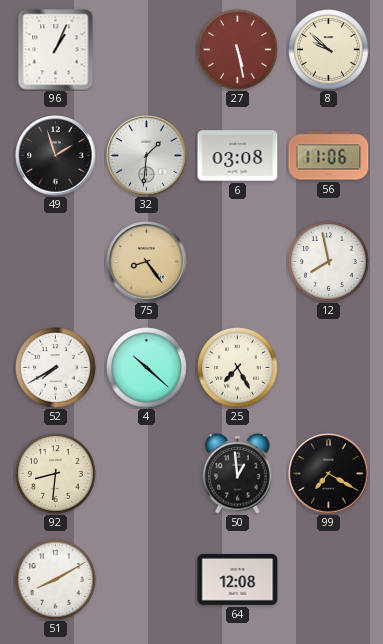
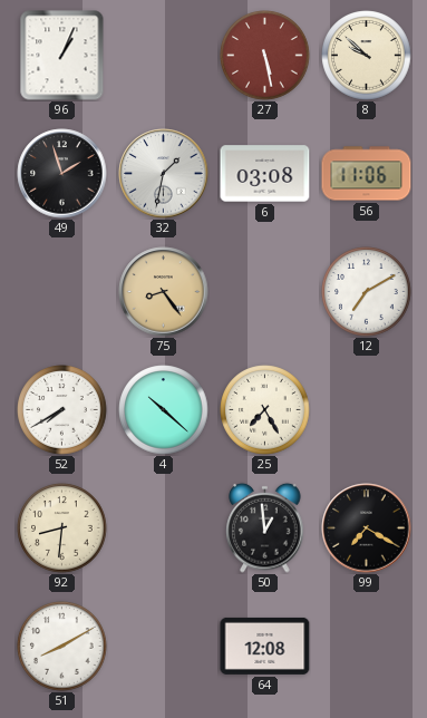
32: 1:31 -> 1:32 (164, 174)
12: 7:58 -> 7:10 (367, 292)
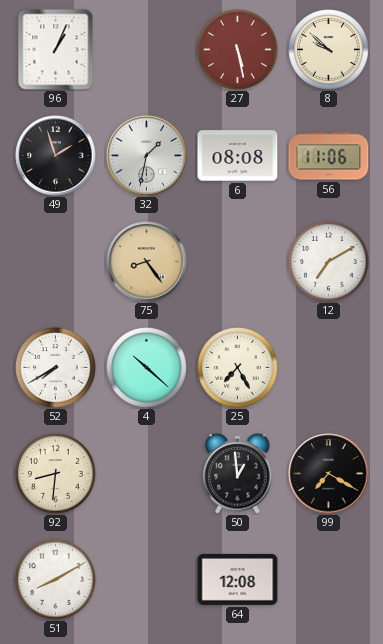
6: 03:08 -> 08:08 (238, 156)
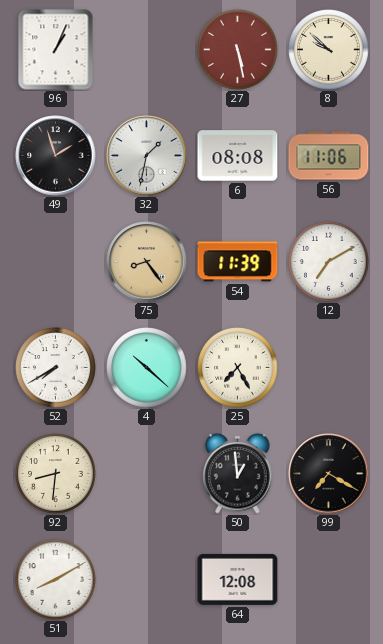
54: none -> 11:39 (238, 262)
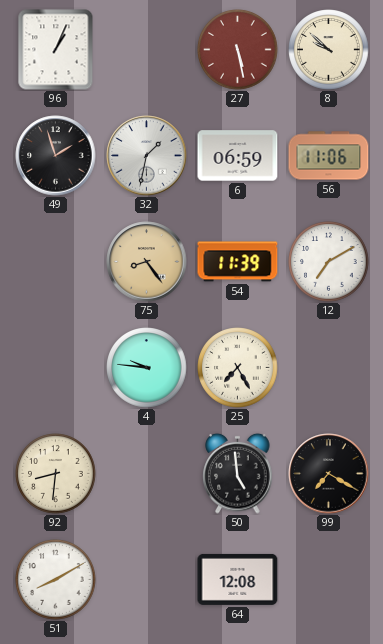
6: 08:08 -> 06:59 (238, 156)
52: 7:40 -> none (56, 368)
4: 10:22 -> 9:46 (147, 368)
50: 12:59 -> 4:59 (238, 473)
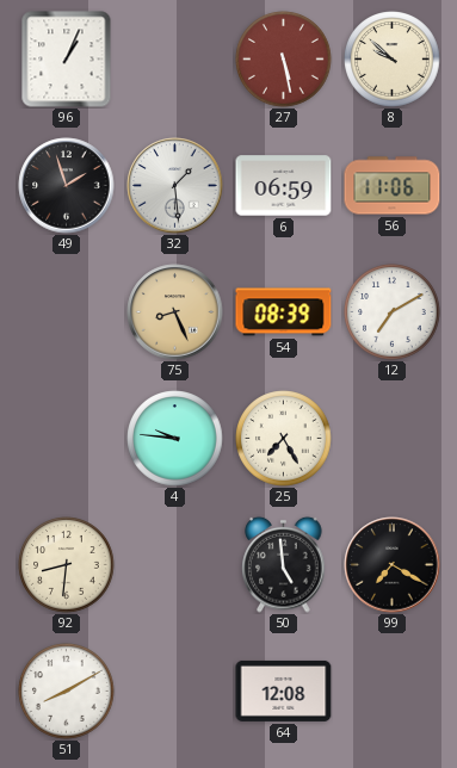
32: 1:32 -> 1:29 (175, 186)
75: 8:24 -> 8:26 (175, 312)
54: 11:39 -> 08:39 (284, 312)
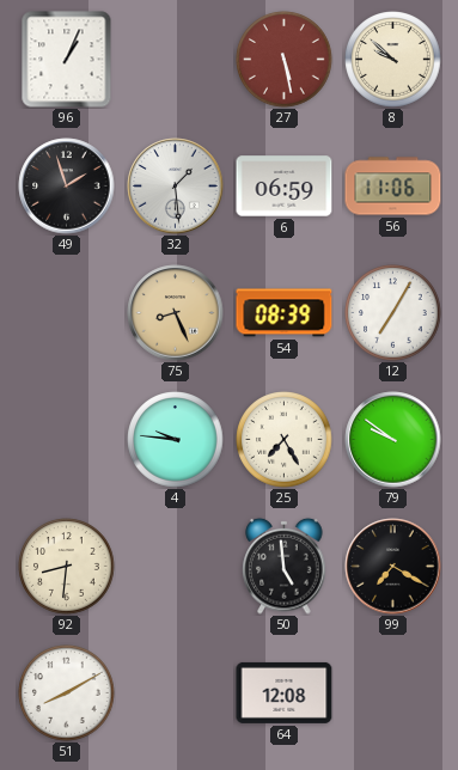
12: 7:10 -> 7:05 (393, 313)
79: none -> 9:51 (393, 440)
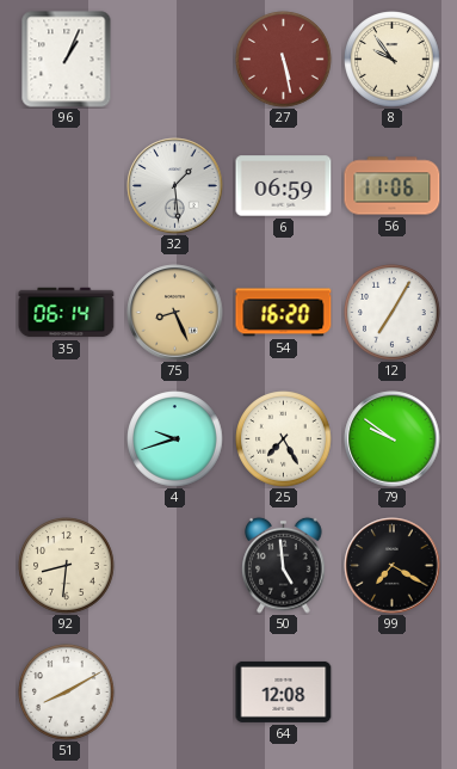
8: 9:52 -> 9:54 (393, 60)
49: 1:57 -> none (67, 187)
35: none -> 06:14 (67, 313)
54: 08:39 -> 16:20 (284, 313)
4: 9:46 -> 9:42 (175, 439)
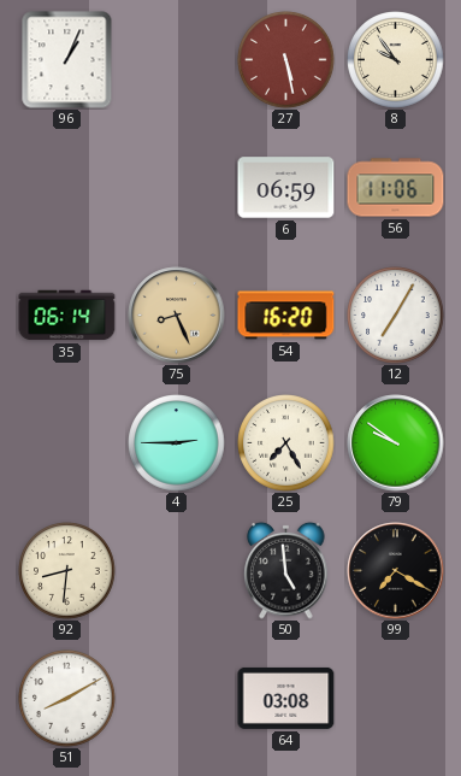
32: 1:29 -> none (175, 186)
4: 9:42 -> 2:45 (177, 443)
64: 12:08 -> 03:08 (286, 698)
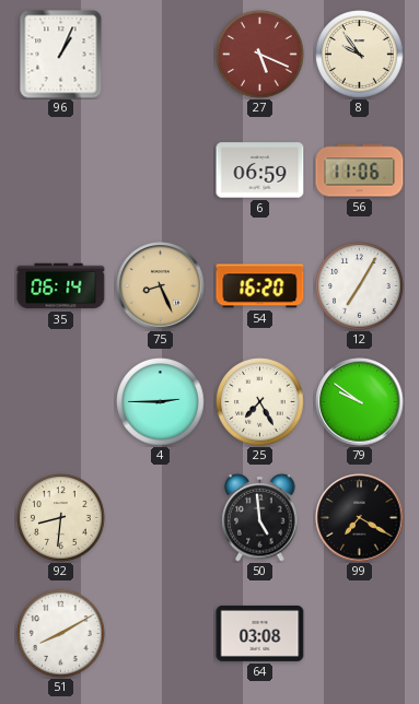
27: 5:28 -> 5:19 (260, 55)
